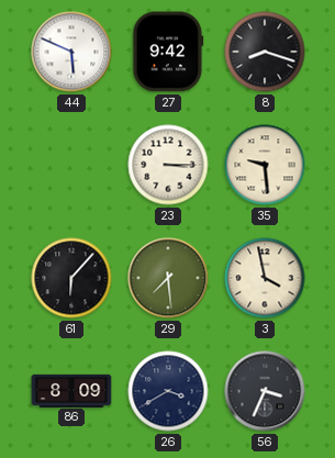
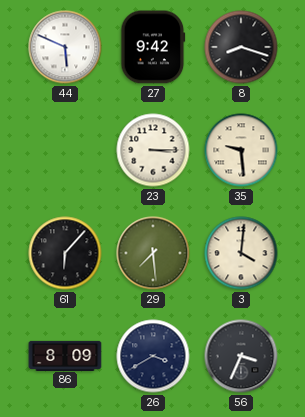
3: 3:58 -> 4:01 (241, 253)
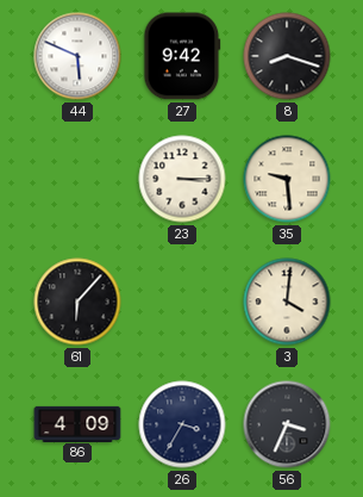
29: 7:29 -> none (153, 253)
86: 8:09 -> 4:09 (77, 423)
26: 3:40 -> 3:35 (182, 424)
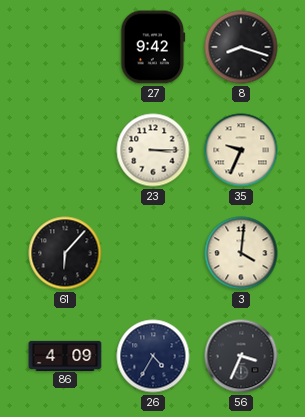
44: 5:49 -> none (77, 56)
35: 9:29 -> 9:34 (241, 150)
26: 3:35 -> 4:35 (153, 356)
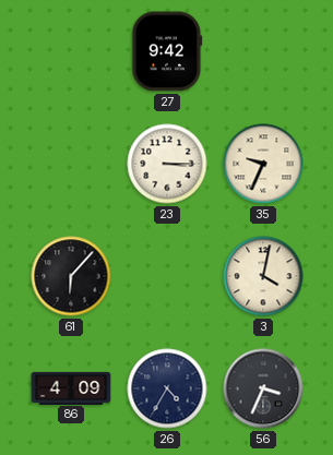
8: 8:18 -> none (241, 47)
3: 4:01 -> 4:02 (263, 276)
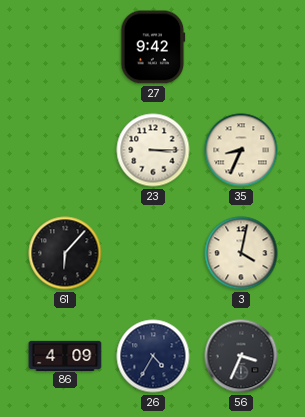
35: 9:34 -> 8:34 (241, 150)
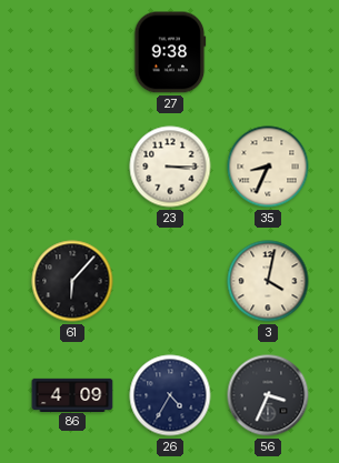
27: 9:42 -> 9:38 (170, 52)
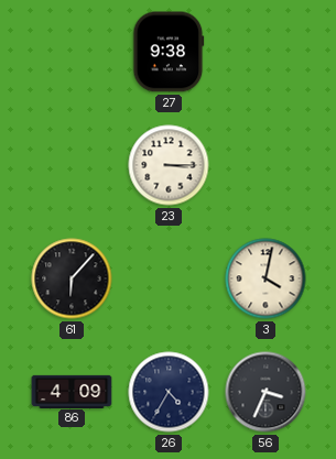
35: 8:34 -> none (268, 167)
